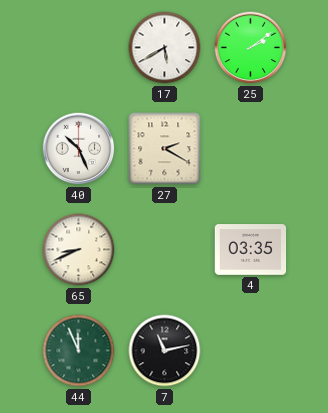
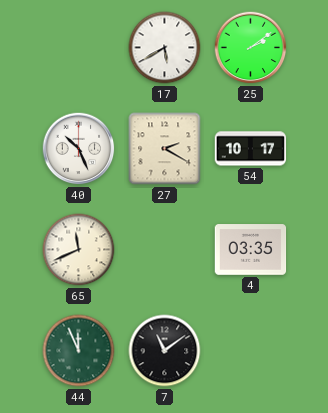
54: none -> 10:17 (251, 149)
65: 8:41 -> 11:41 (79, 250)
7: 11:13 -> 11:09 (165, 351)
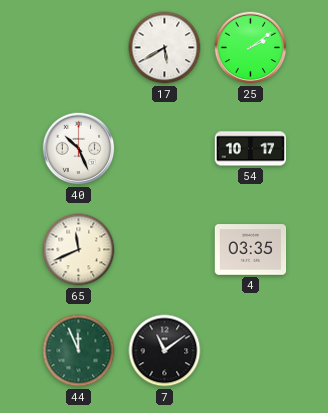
27: 2:20 -> none (165, 149)
